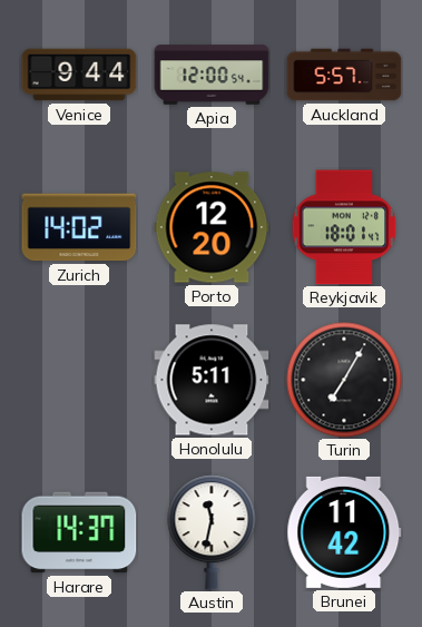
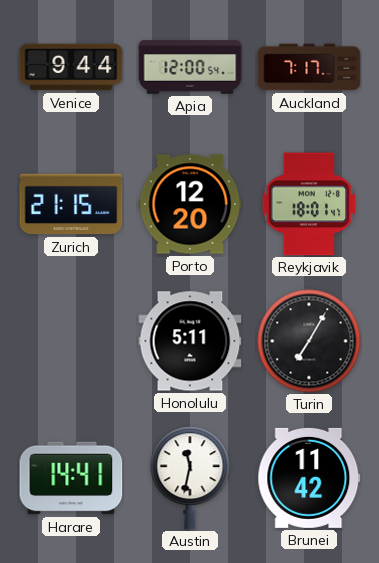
Auckland: 5:57 -> 7:17 (309, 67)
Zurich: 14:02 -> 21:15 (71, 204)
Harare: 14:37 -> 14:41 (71, 478)
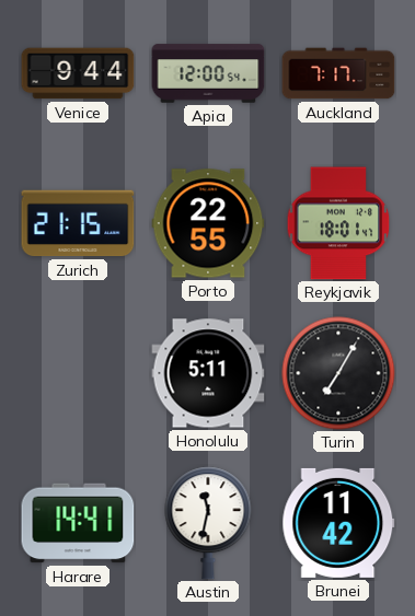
Porto: 12:20 -> 22:55 (208, 223)
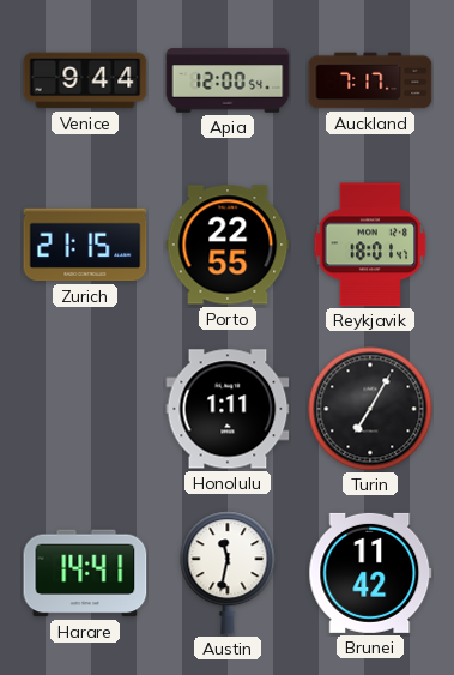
Honolulu: 5:11 -> 1:11 (228, 409)
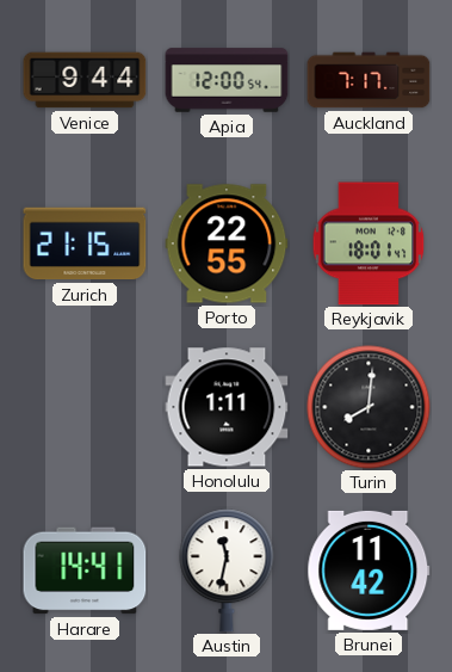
Turin: 7:05 -> 8:01 (369, 407)
